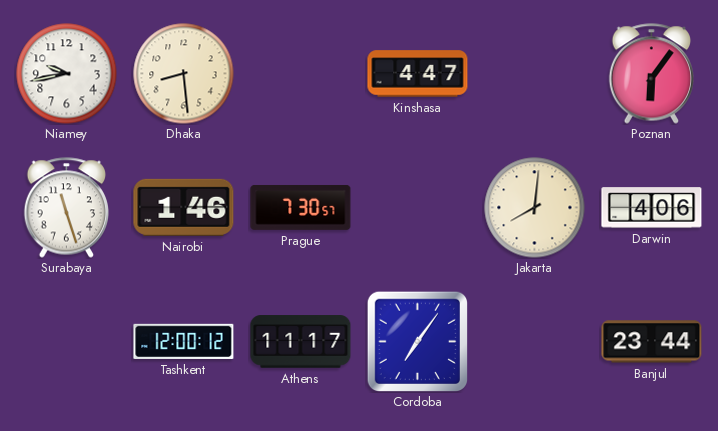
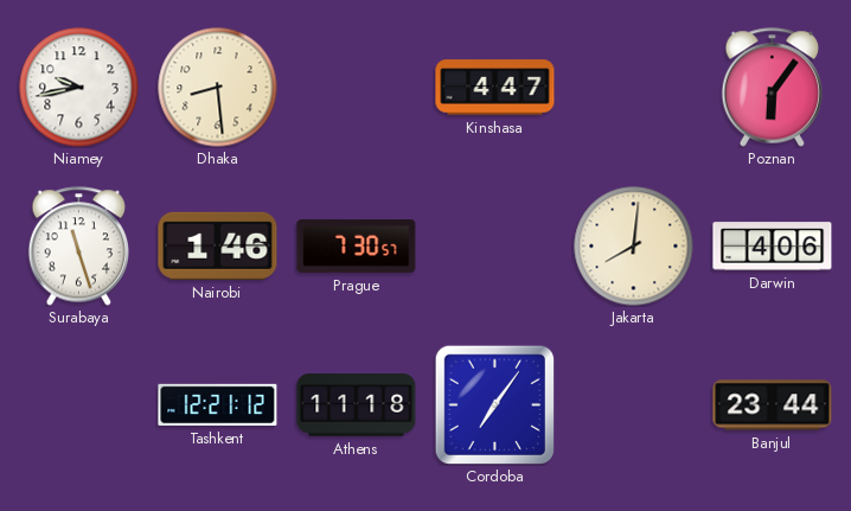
Tashkent: 12:00 -> 12:21 (218, 404)
Athens: 11:17 -> 11:18 (357, 405)
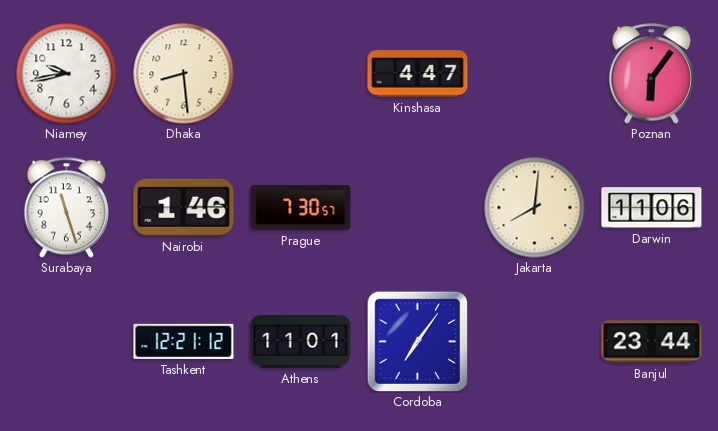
Darwin: 4:06 -> 11:06 (652, 208)
Athens: 11:18 -> 11:01 (301, 342)
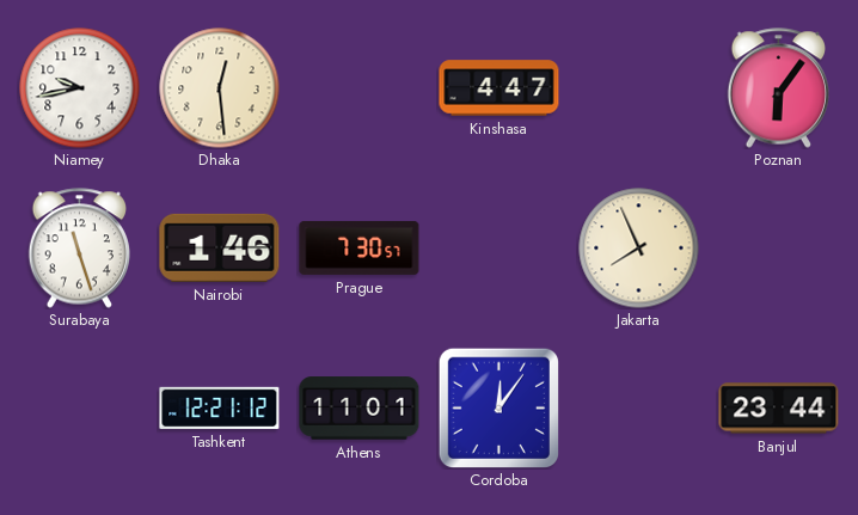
Dhaka: 8:29 -> 12:29 (220, 88)
Jakarta: 8:01 -> 7:56 (639, 249)
Darwin: 11:06 -> none (652, 208)
Cordoba: 7:06 -> 12:06 (498, 407)
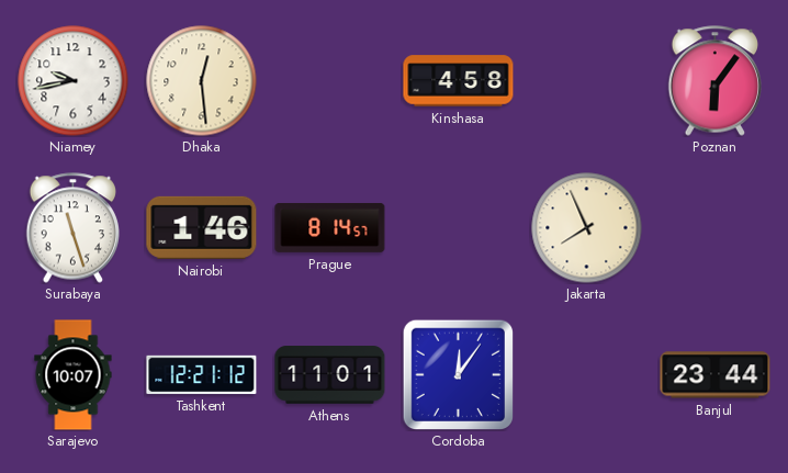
Kinshasa: 4:47 -> 4:58 (459, 81)
Prague: 7:30 -> 8:14 (330, 227)
Sarajevo: none -> 10:07 (74, 375)
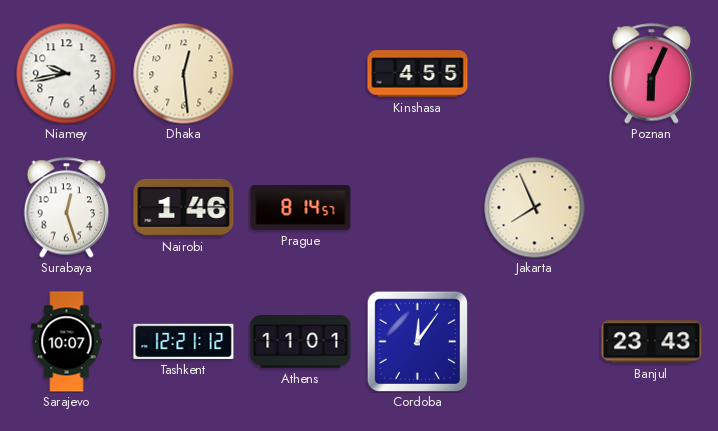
Kinshasa: 4:58 -> 4:55 (418, 74)
Poznan: 6:06 -> 6:04 (651, 74)
Surabaya: 11:27 -> 12:27 (66, 208)
Banjul: 23:44 -> 23:43 (652, 342)
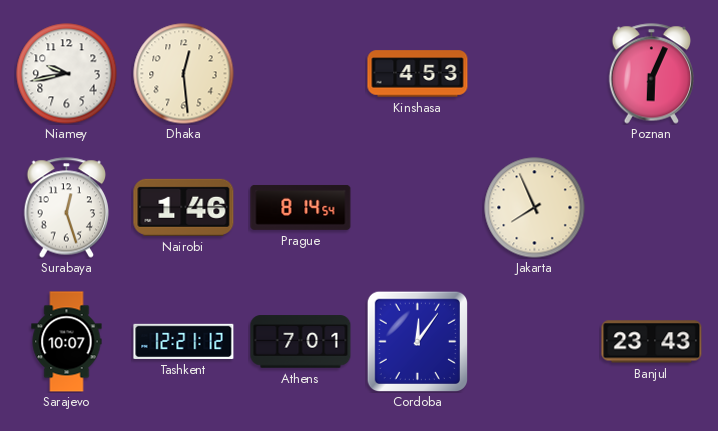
Kinshasa: 4:55 -> 4:53 (418, 74)
Prague: 8:14:57 -> 8:14:54 (301, 207)
Athens: 11:01 -> 7:01 (301, 342)
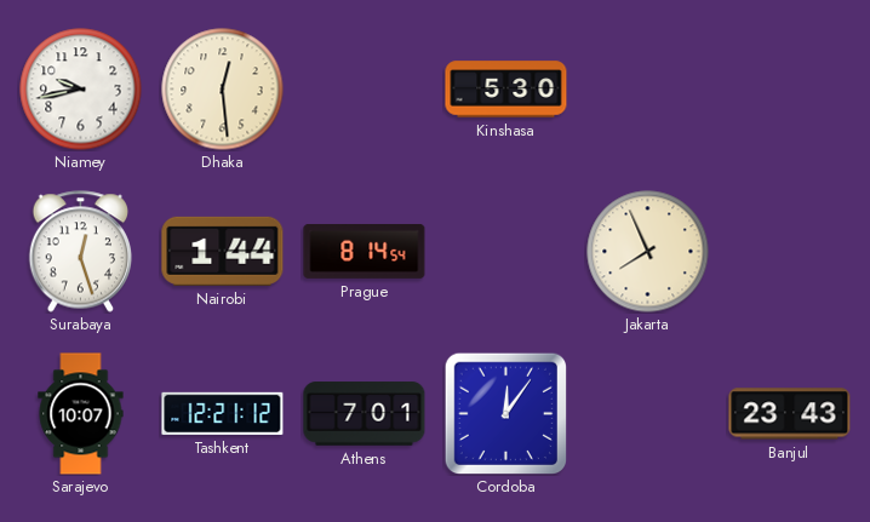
Kinshasa: 4:53 -> 5:30 (506, 90)
Poznan: 6:04 -> none (651, 74)
Nairobi: 1:46 -> 1:44 (223, 251)
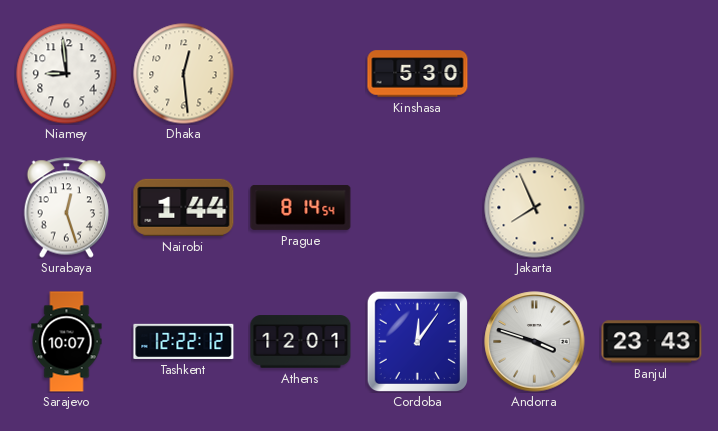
Niamey: 9:43 -> 8:59 (67, 74)
Tashkent: 12:21 -> 12:22 (184, 341)
Athens: 7:01 -> 12:01 (301, 342)
Andorra: none -> 3:48 (535, 342)
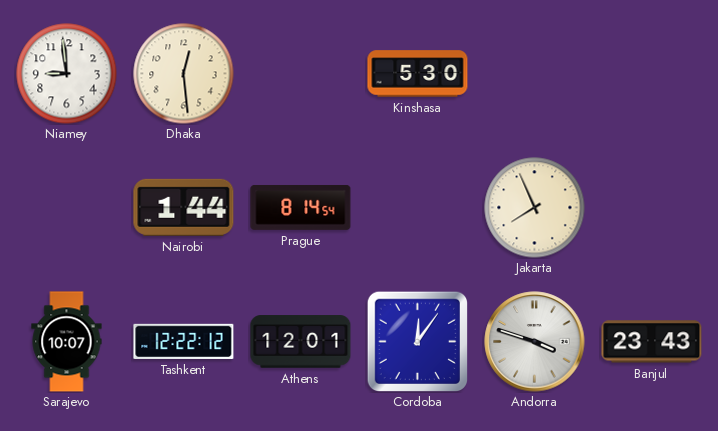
Surabaya: 12:27 -> none (66, 208)
